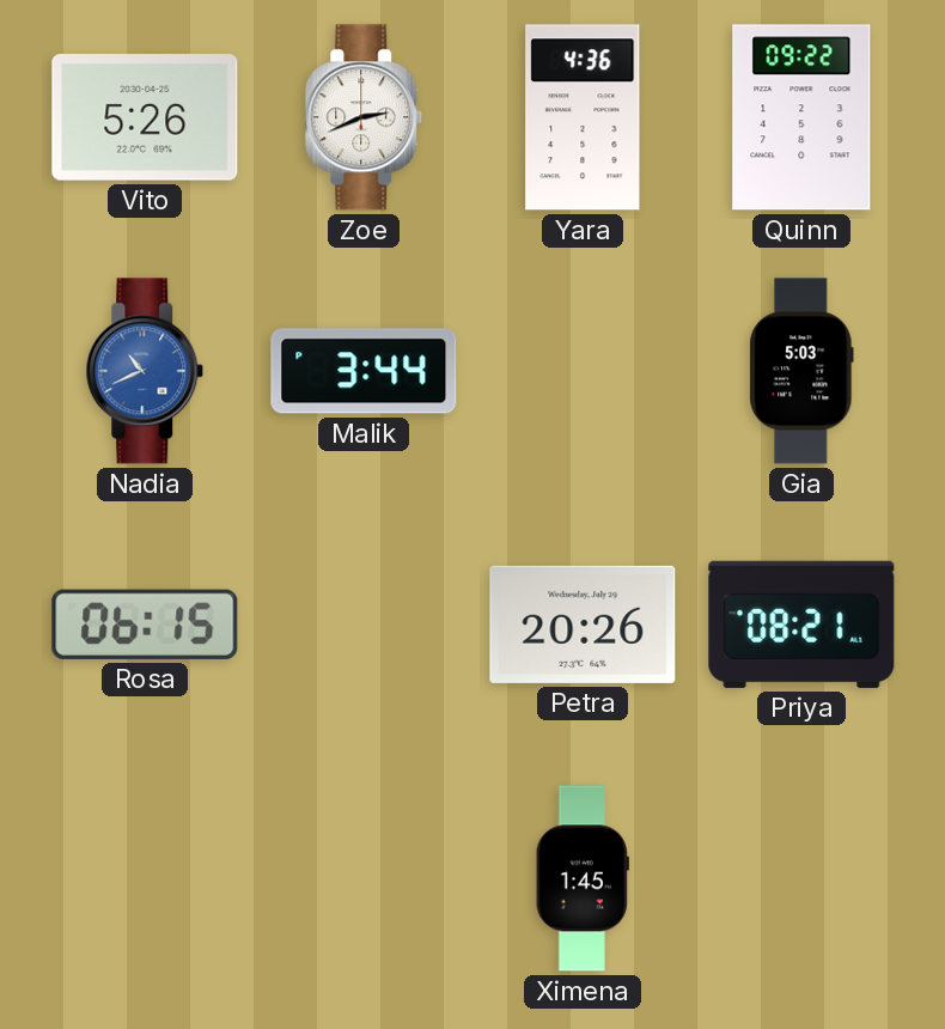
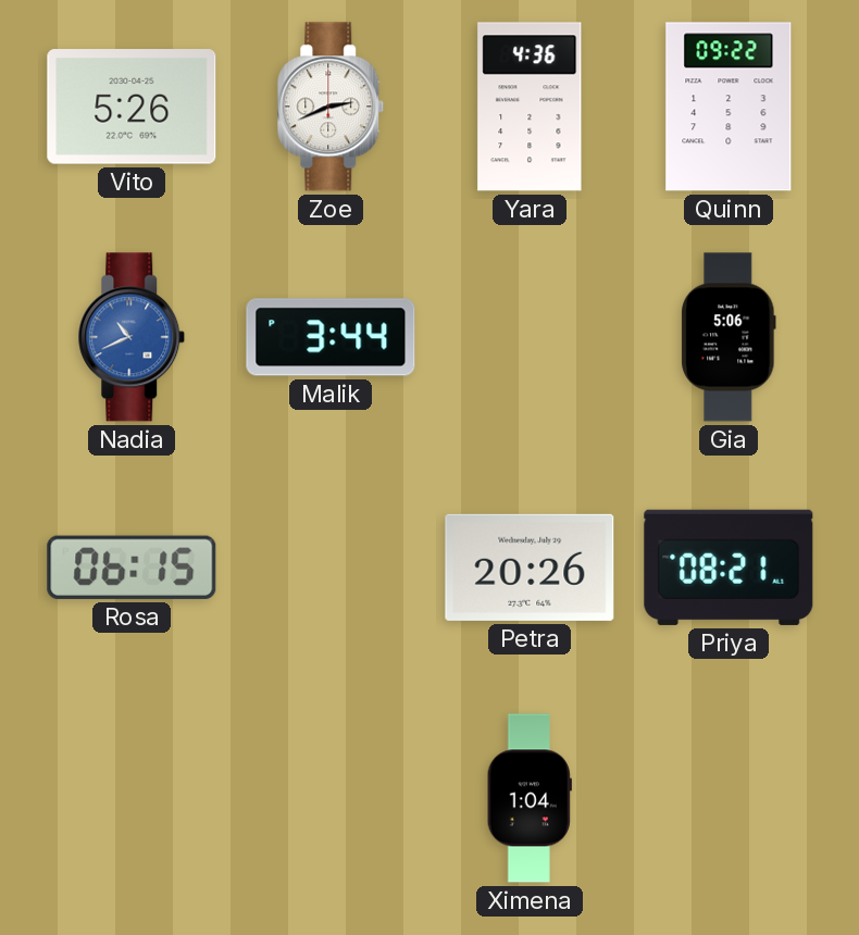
Gia: 5:03 -> 5:06 (729, 337)
Ximena: 1:45 -> 1:04 (530, 798)
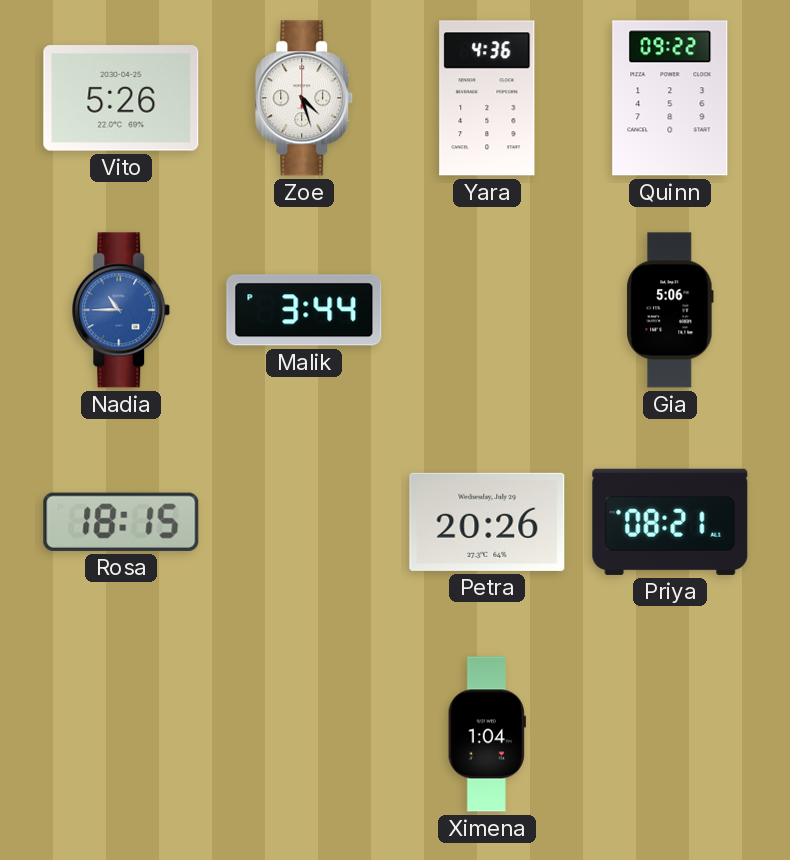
Zoe: 2:41 -> 4:27 (304, 98)
Nadia: 10:41 -> 10:45 (121, 310)
Rosa: 06:15 -> 18:15 (121, 522)
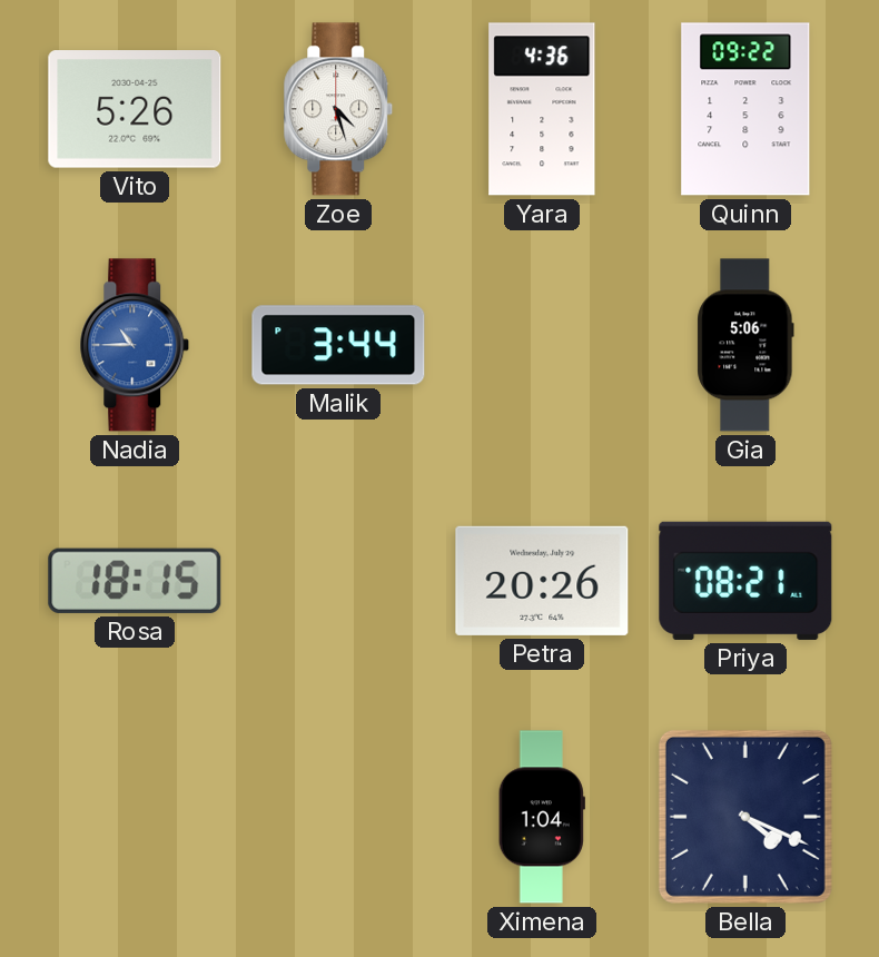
Bella: none -> 4:19 (745, 817)
